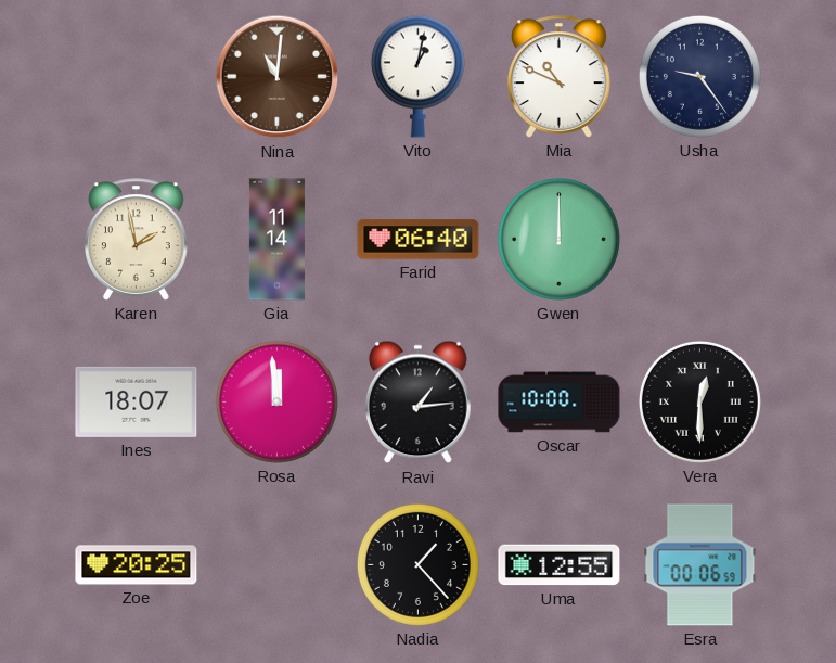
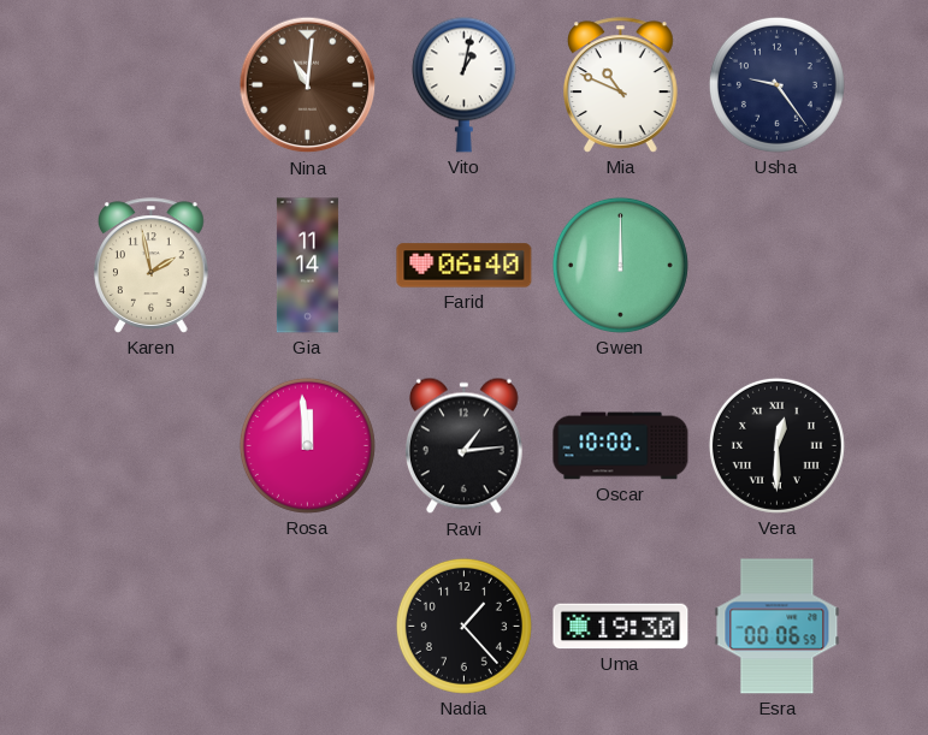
Ines: 18:07 -> none (137, 401)
Zoe: 20:25 -> none (137, 565)
Uma: 12:55 -> 19:30 (621, 627)
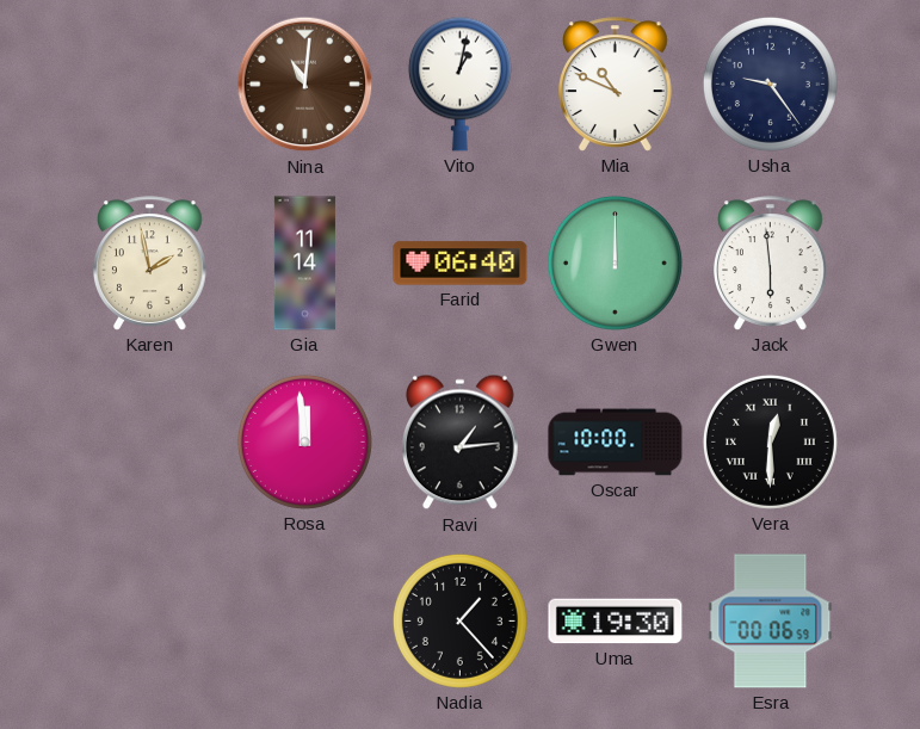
Jack: none -> 5:59 (771, 264)
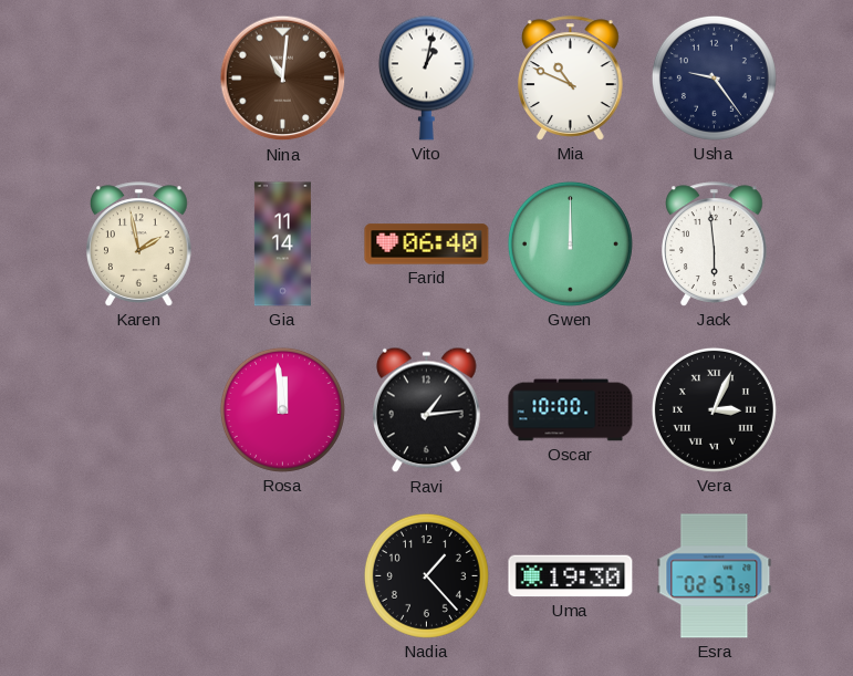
Vera: 12:30 -> 3:04 (714, 409)
Esra: 00:06 -> 02:57 (715, 576)
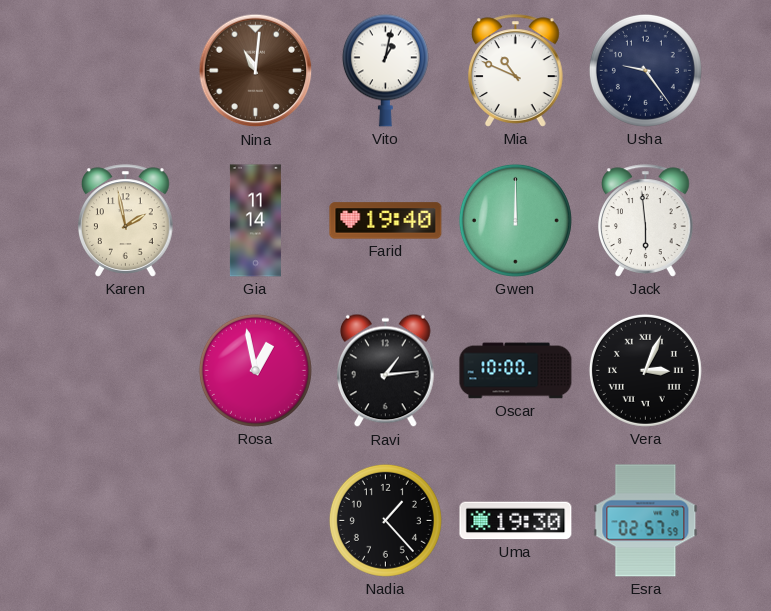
Farid: 06:40 -> 19:40 (386, 221)
Rosa: 11:59 -> 12:58 (255, 370)
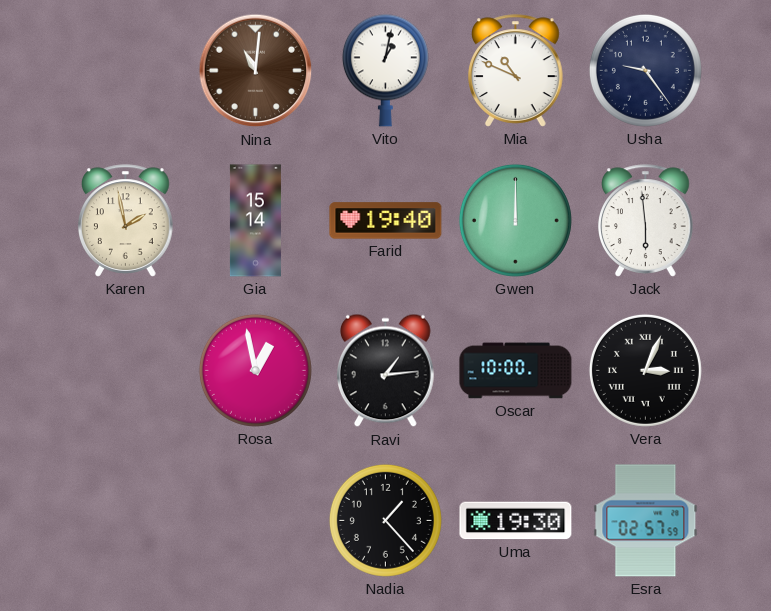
Gia: 11:14 -> 15:14 (255, 221)
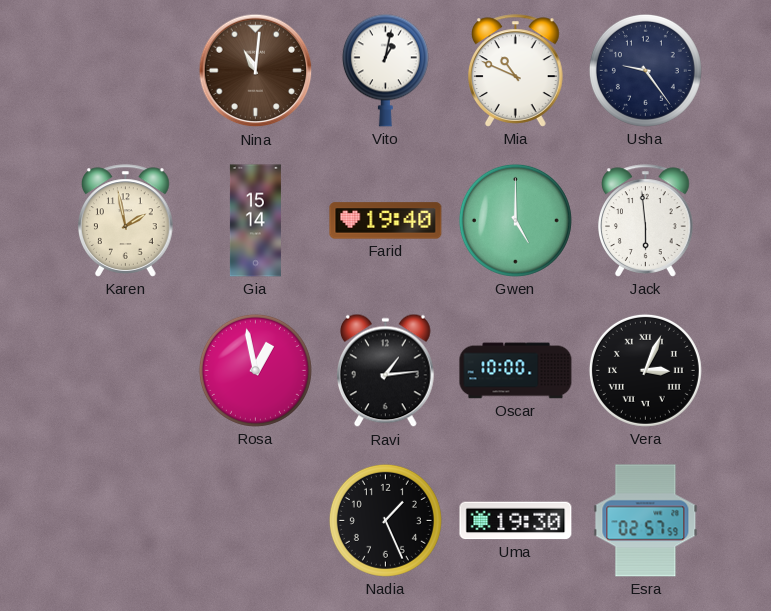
Gwen: 12:00 -> 5:00 (515, 220)
Nadia: 1:23 -> 1:26 (385, 520)
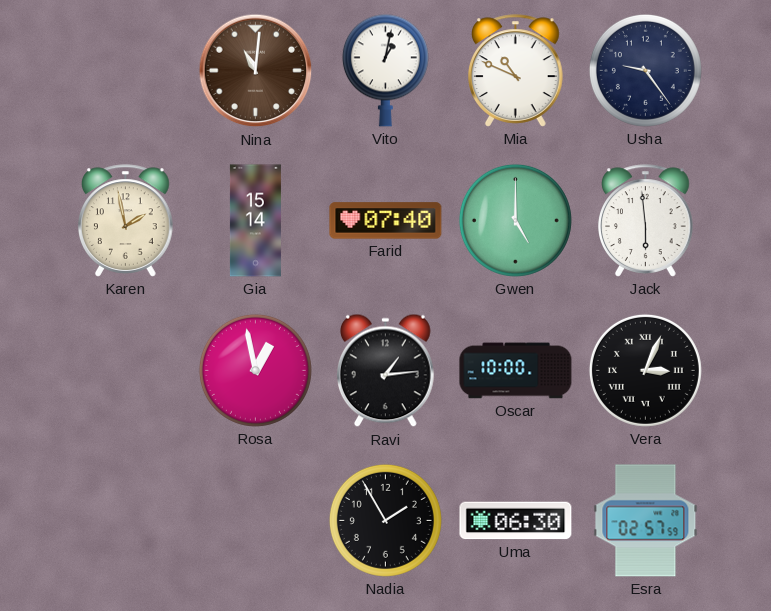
Farid: 19:40 -> 07:40 (386, 221)
Nadia: 1:26 -> 1:55 (385, 520)
Uma: 19:30 -> 06:30 (516, 521)
